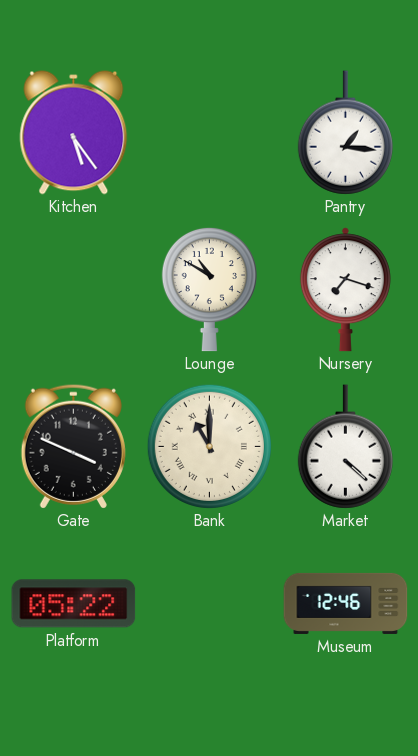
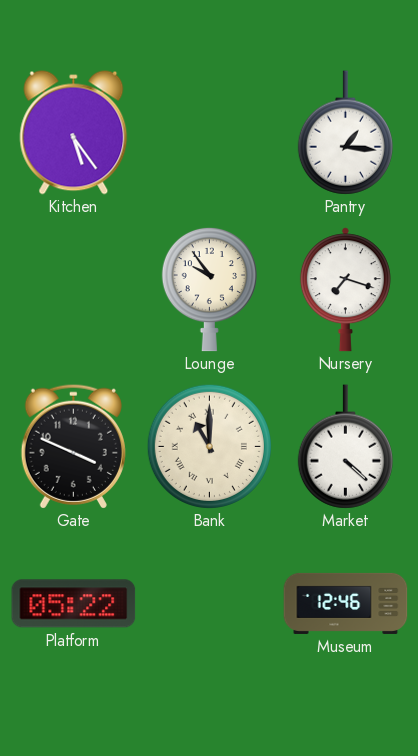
Lounge: 10:50 -> 9:54 (209, 289)
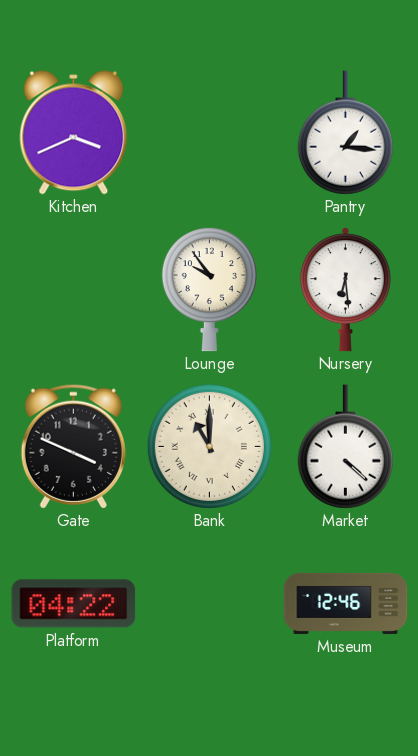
Kitchen: 5:24 -> 3:41 (74, 133)
Nursery: 7:18 -> 6:29 (345, 290)
Platform: 05:22 -> 04:22 (74, 604)
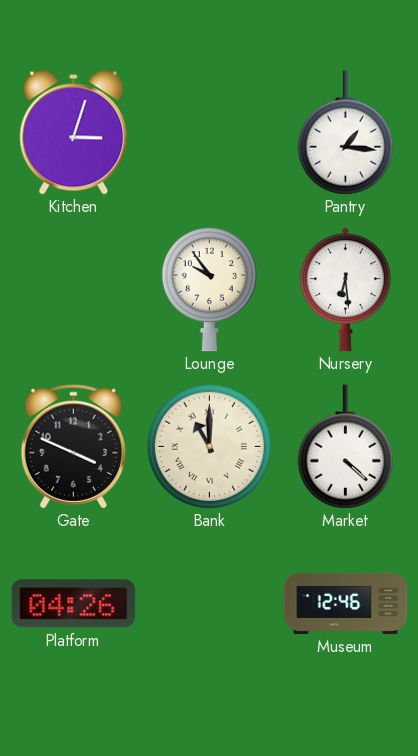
Kitchen: 3:41 -> 3:03 (74, 133)
Platform: 04:22 -> 04:26 (74, 604)
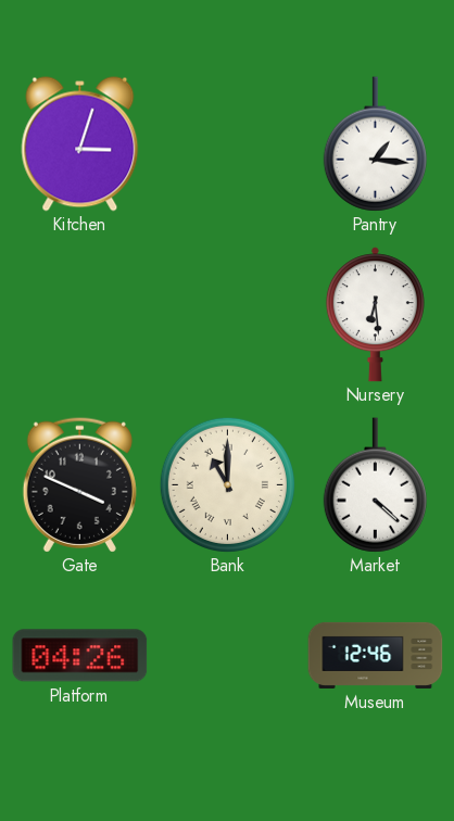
Lounge: 9:54 -> none (209, 289)
